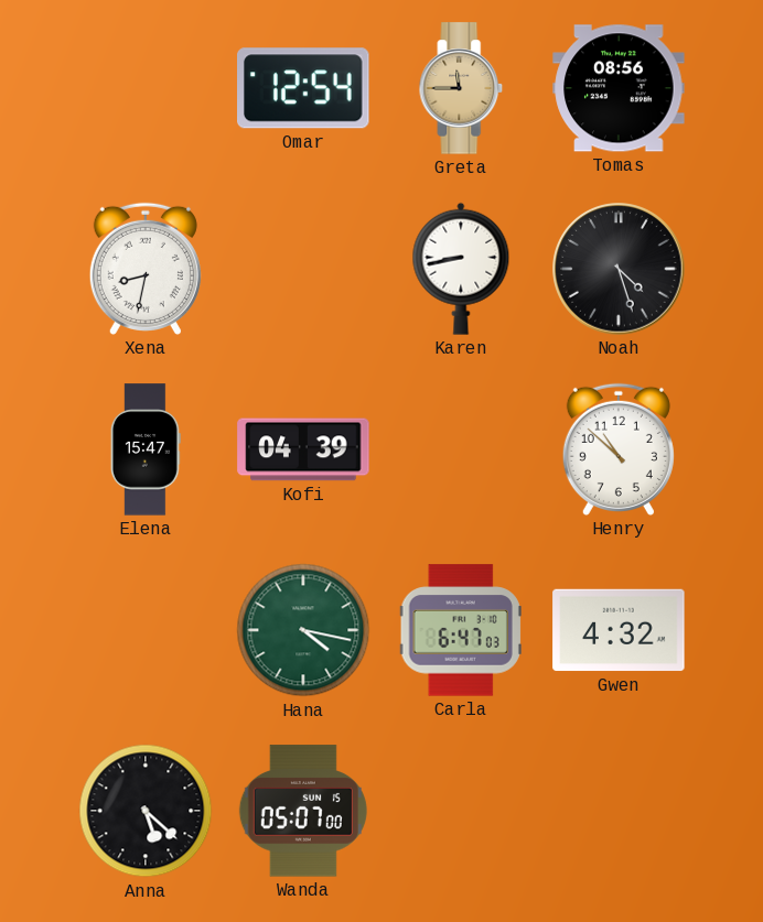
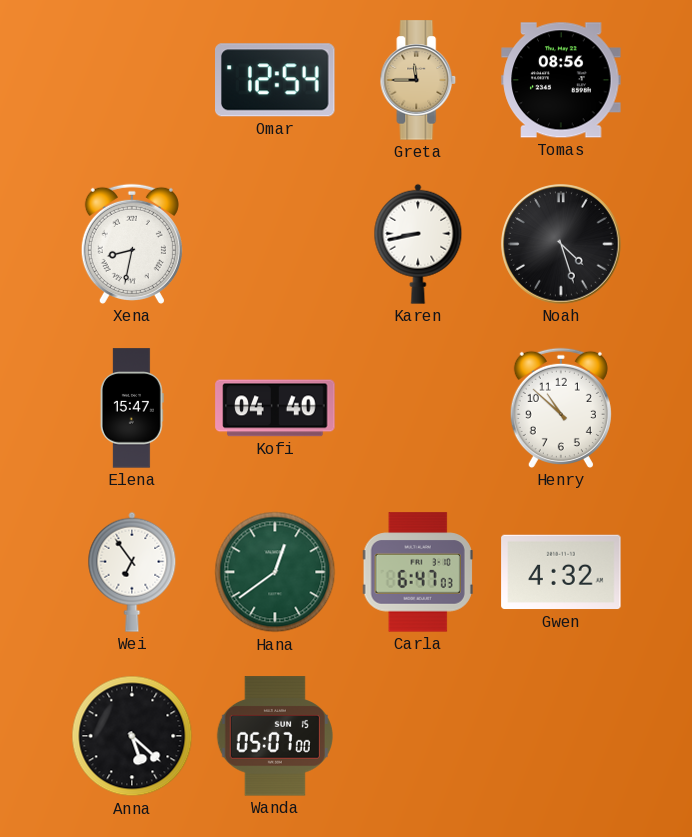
Kofi: 04:39 -> 04:40 (275, 408)
Wei: none -> 6:54 (132, 572)
Hana: 4:17 -> 12:39 (275, 572)
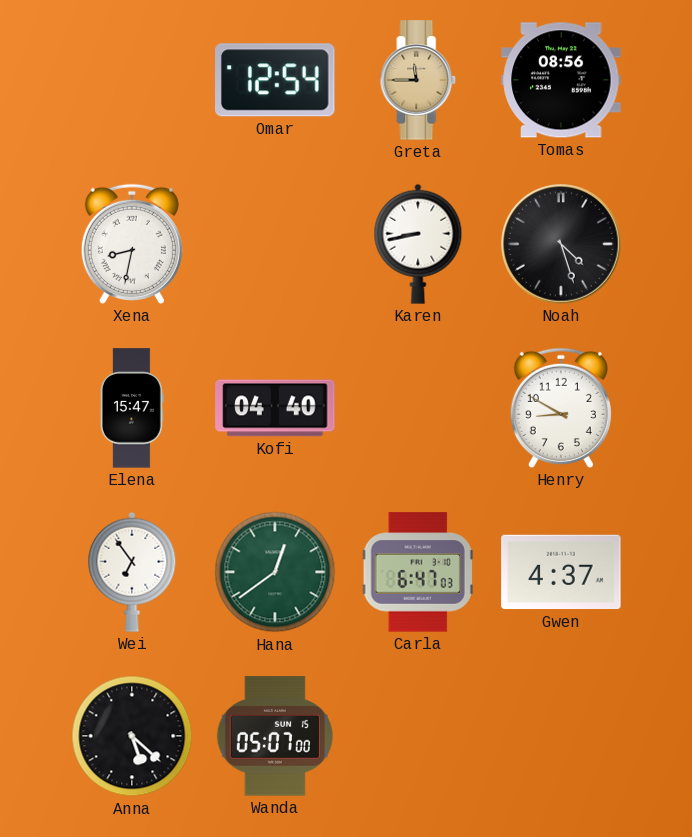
Henry: 10:52 -> 8:50 (561, 408)
Gwen: 4:32 -> 4:37 (561, 572)
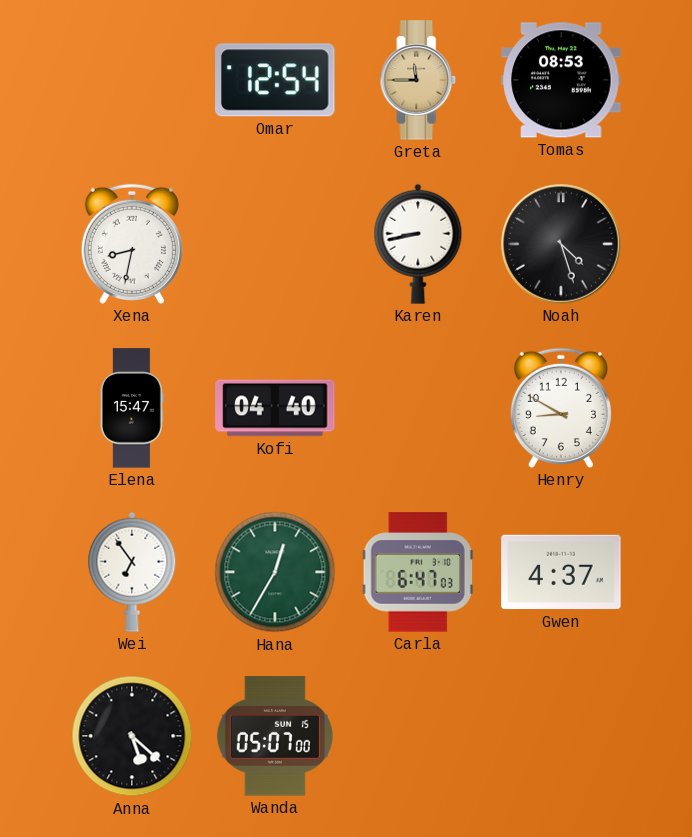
Tomas: 08:56 -> 08:53 (561, 80)
Hana: 12:39 -> 12:35 (275, 572)
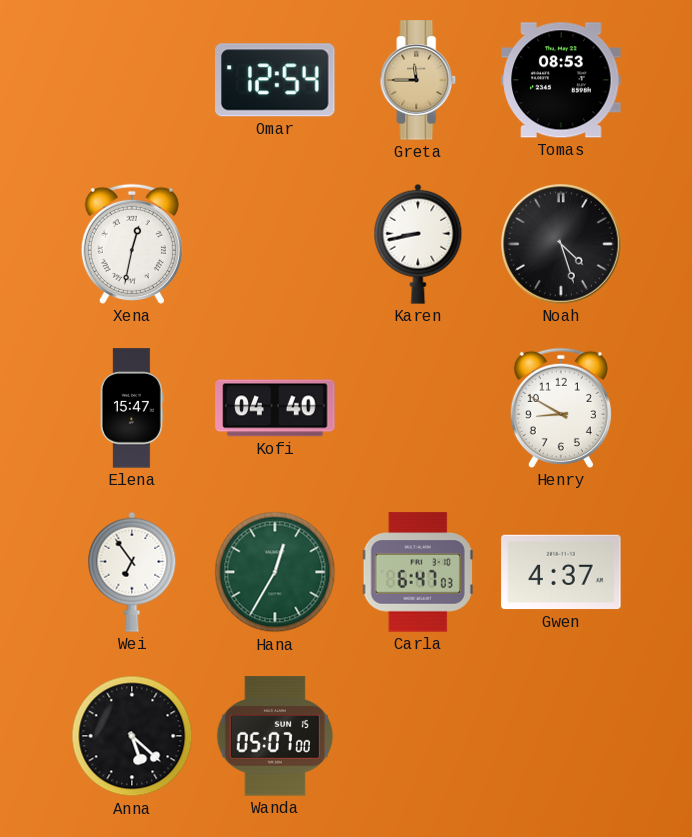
Xena: 8:32 -> 12:32 (132, 244)
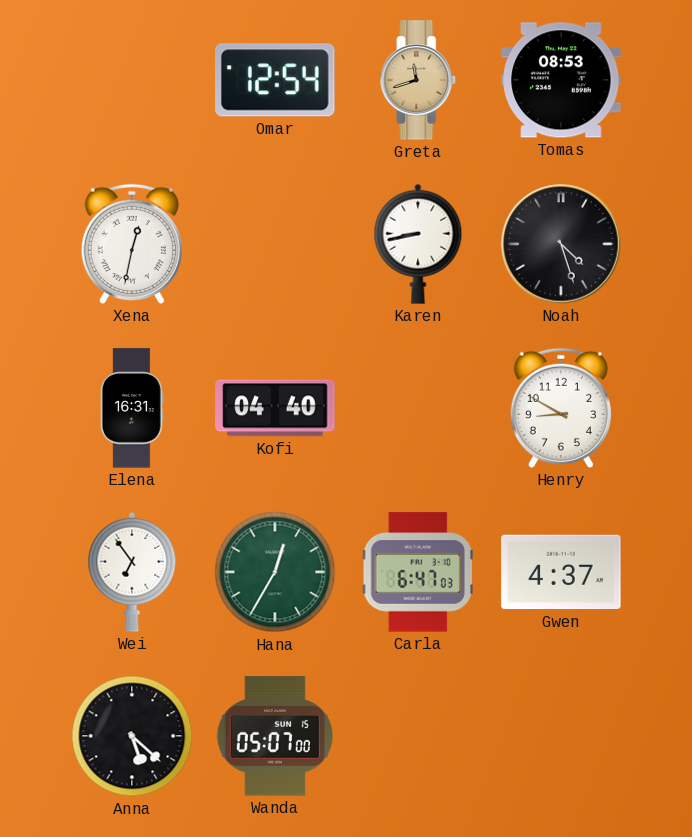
Greta: 11:45 -> 11:42 (418, 80)
Elena: 15:47 -> 16:31 (132, 408)
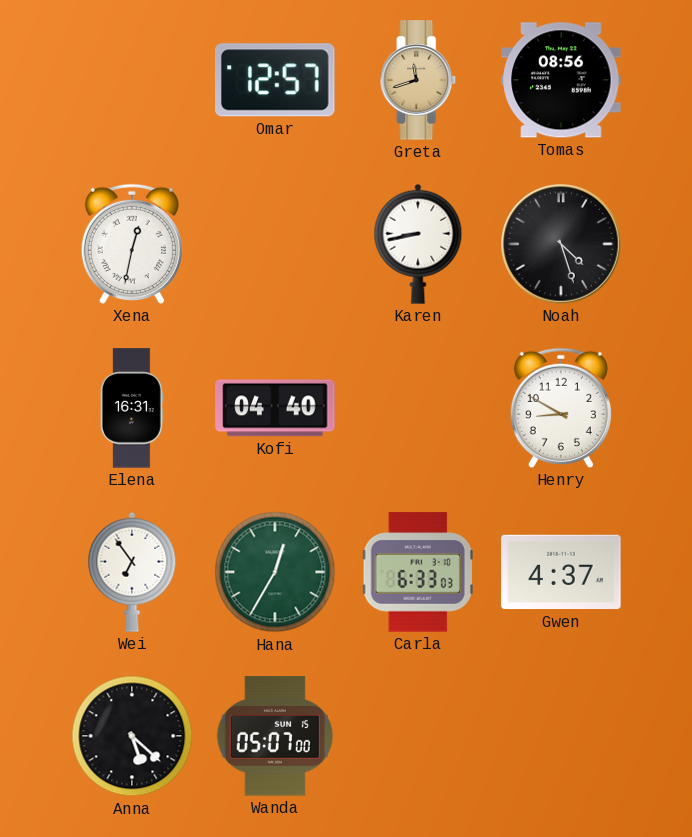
Omar: 12:54 -> 12:57 (275, 80)
Tomas: 08:53 -> 08:56 (561, 80)
Carla: 6:47 -> 6:33 (418, 572)
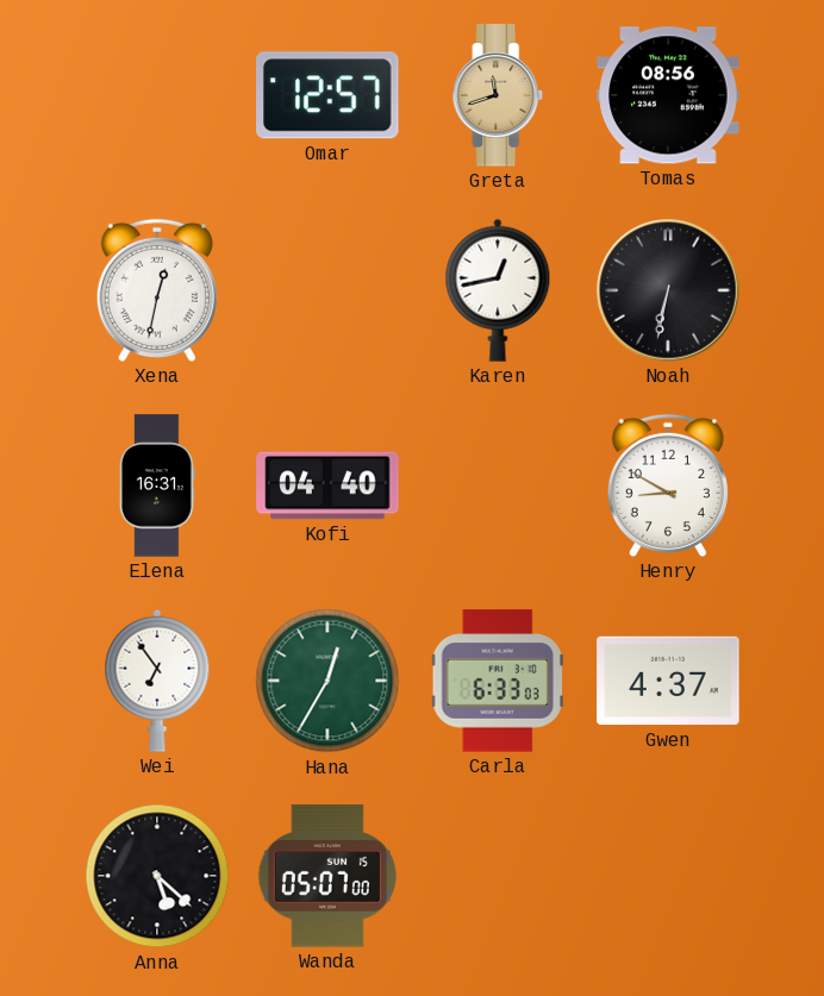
Karen: 8:43 -> 12:43 (498, 290)
Noah: 4:27 -> 6:32 (668, 290)
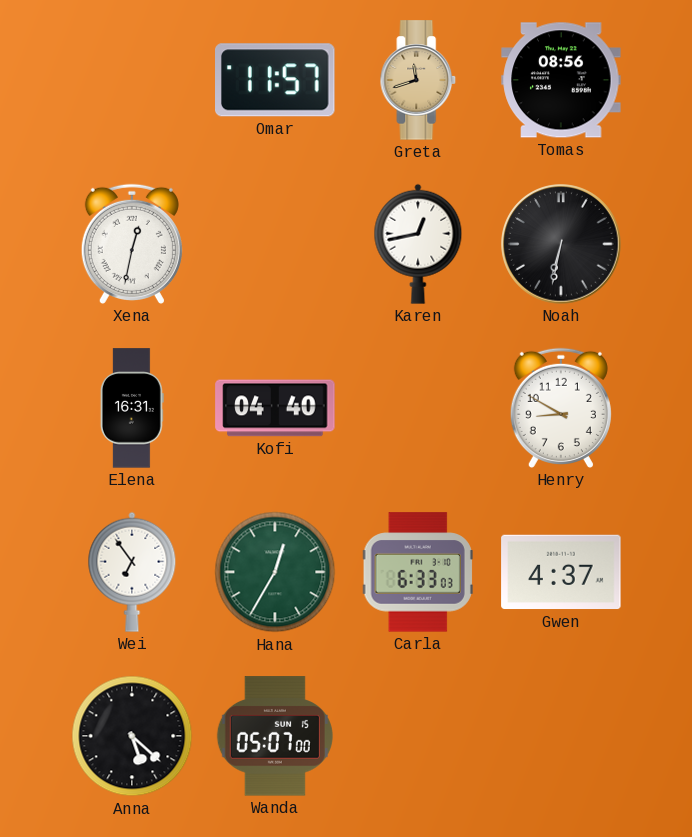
Omar: 12:57 -> 11:57 (275, 80)
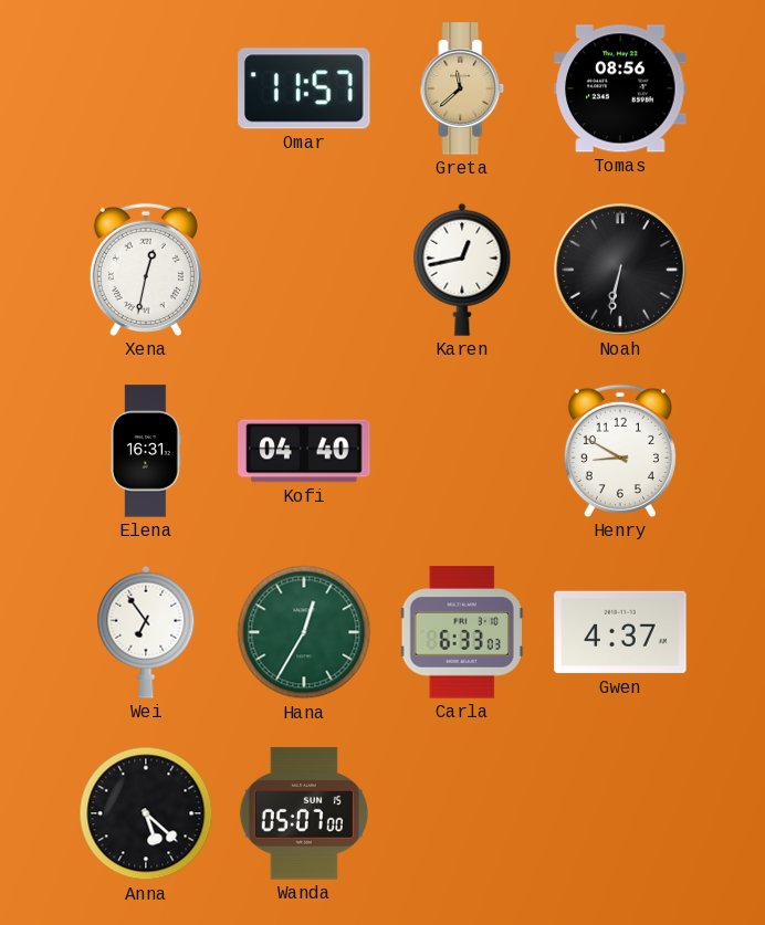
Greta: 11:42 -> 11:38 (462, 88)
